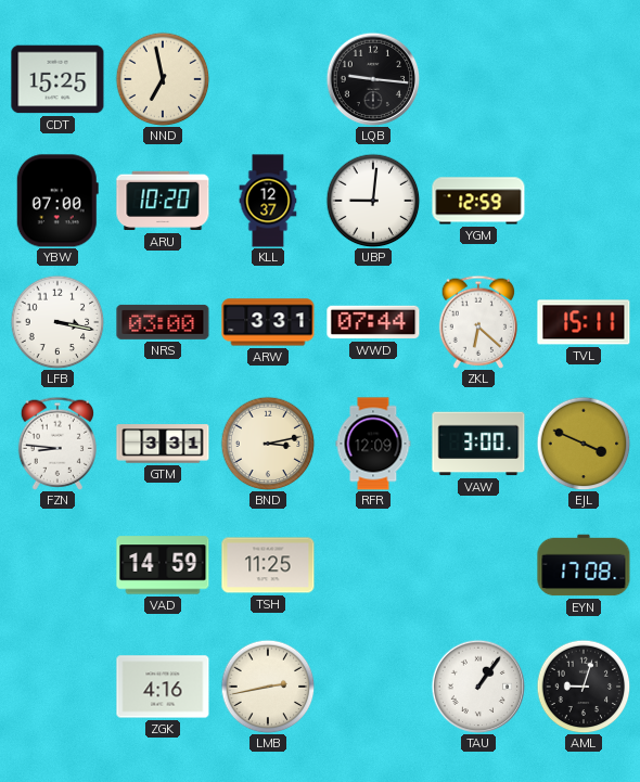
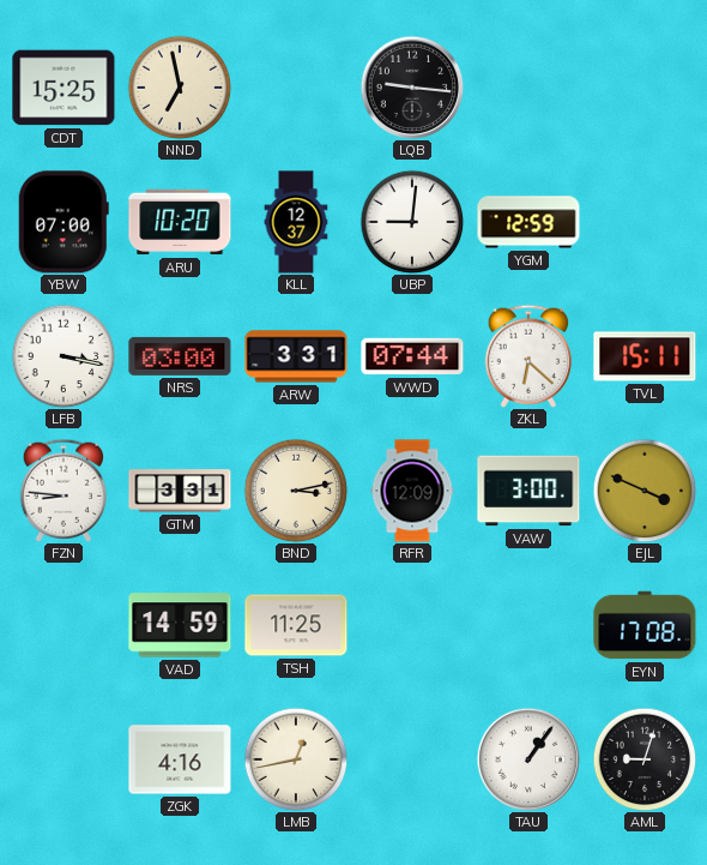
LMB: 2:43 -> 12:43 (296, 759)
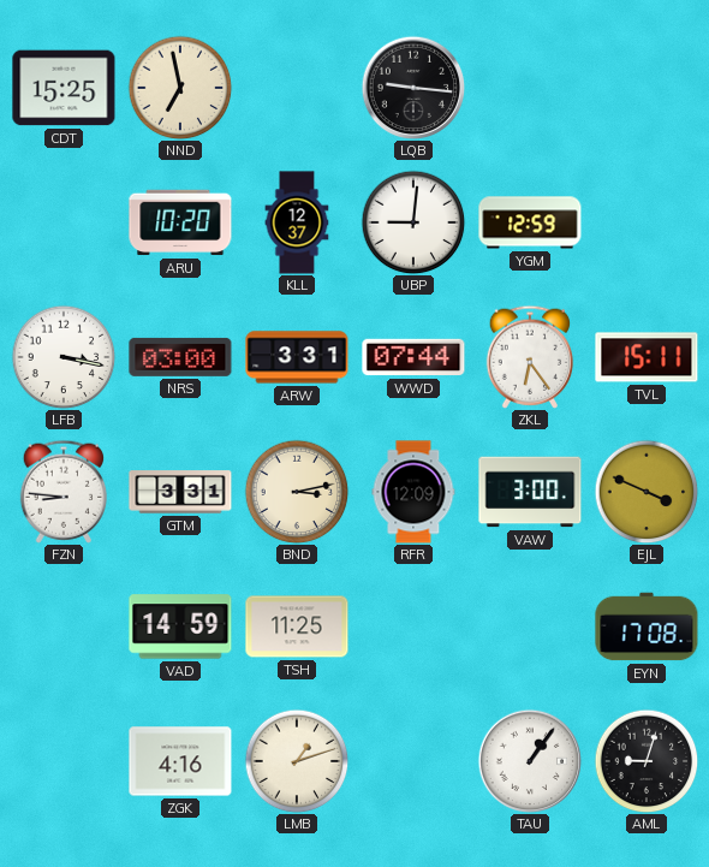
YBW: 07:00 -> none (64, 222)
ZKL: 6:22 -> 6:24 (529, 357)
LMB: 12:43 -> 1:12 (297, 761)
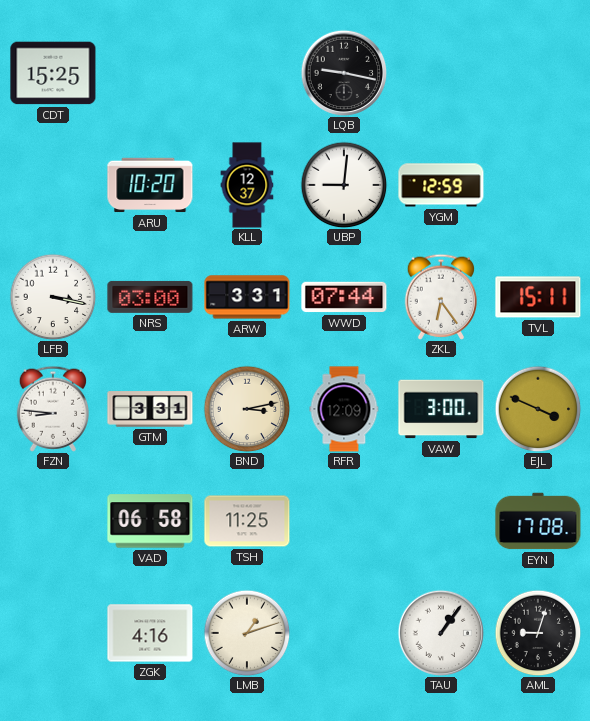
NND: 6:58 -> none (180, 88)
LQB: 9:16 -> 9:17 (344, 73)
VAD: 14:59 -> 06:58 (150, 521)
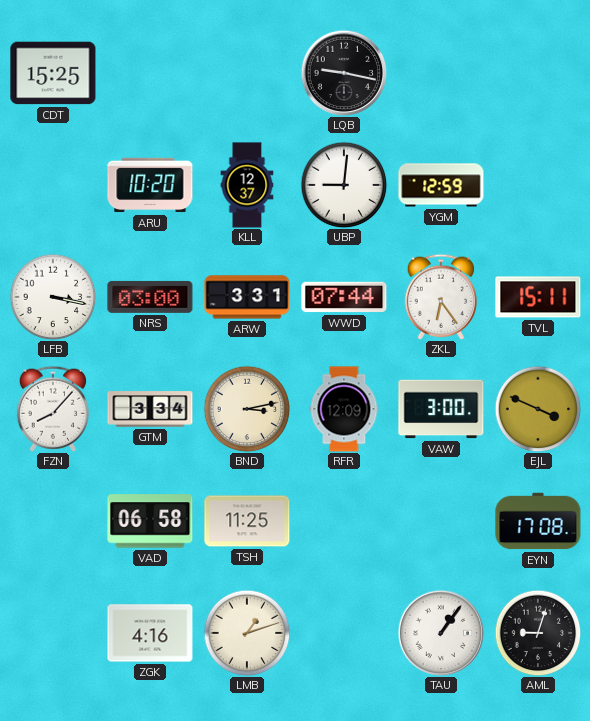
FZN: 8:46 -> 8:07 (52, 409)
GTM: 3:31 -> 3:34 (150, 409)
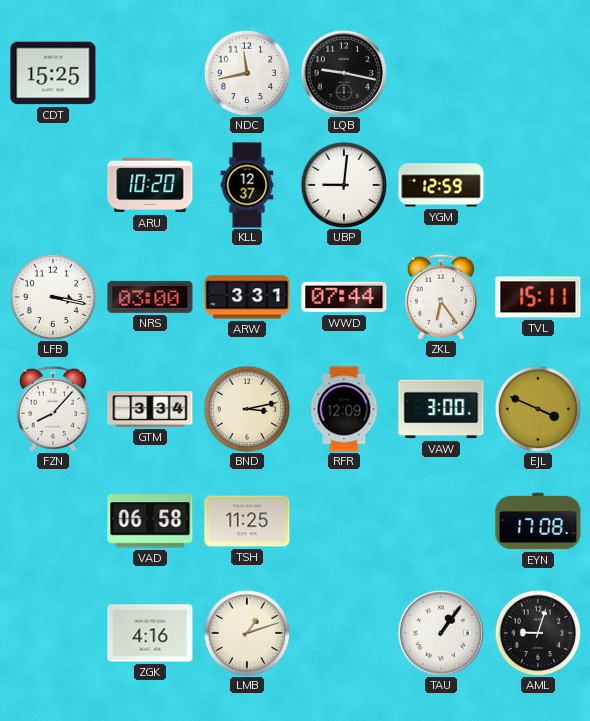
NDC: none -> 11:43 (247, 73)
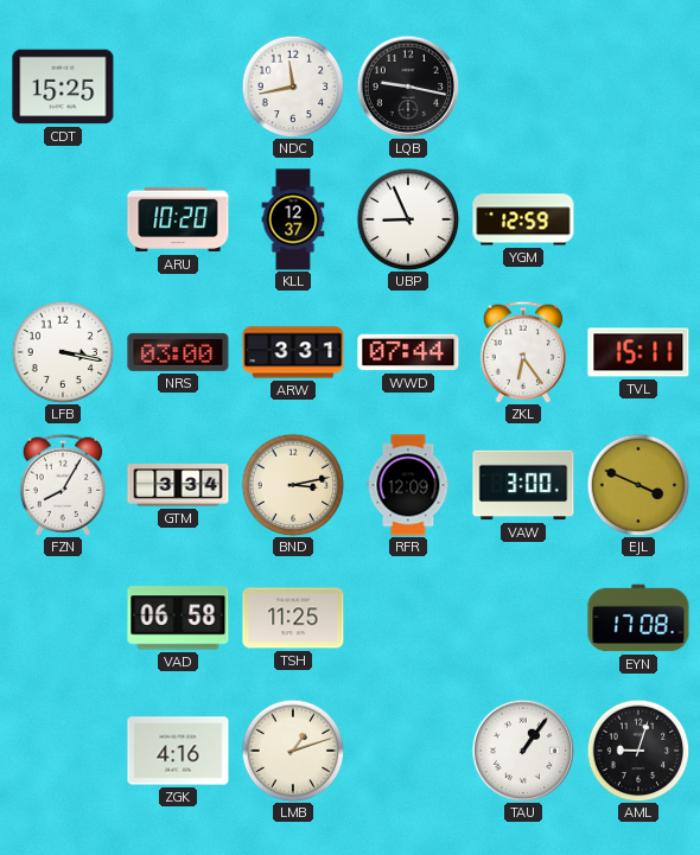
UBP: 9:01 -> 8:56 (408, 219)
FZN: 8:07 -> 8:05 (62, 485)
